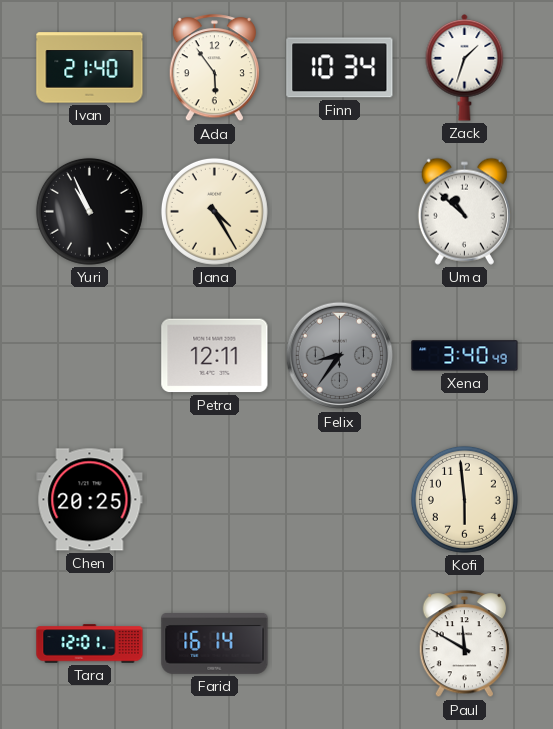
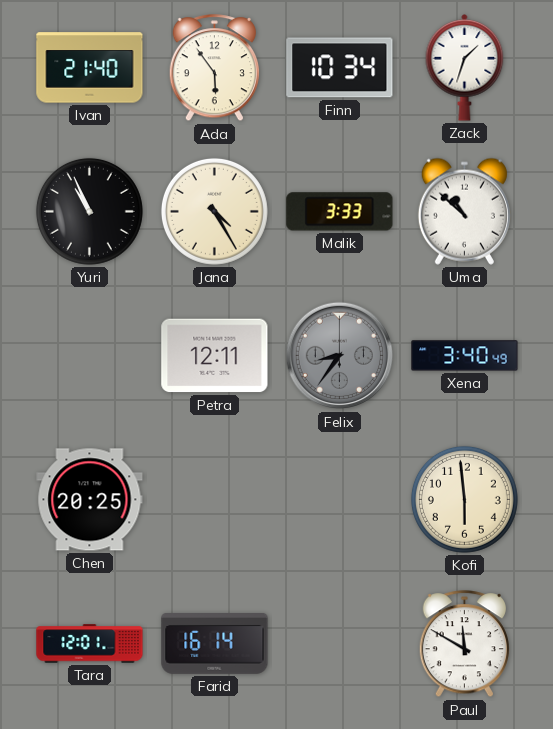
Malik: none -> 3:33 (340, 212)
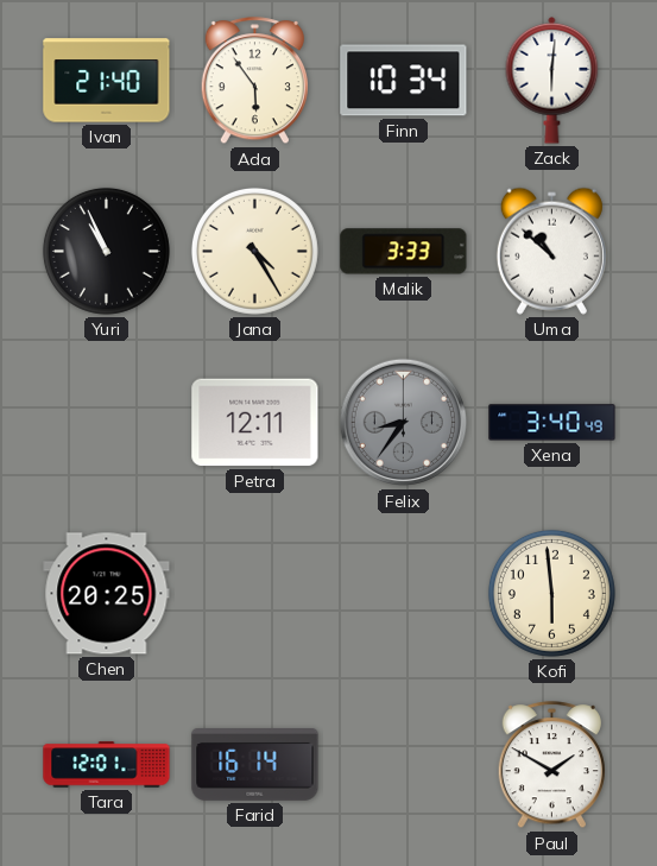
Zack: 1:33 -> 6:01 (552, 81)
Paul: 11:50 -> 1:50 (551, 765)
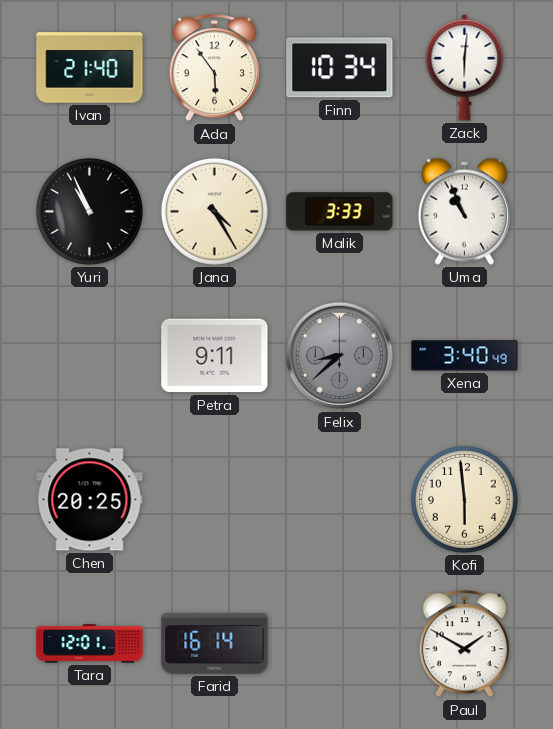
Uma: 10:52 -> 10:56 (464, 211)
Petra: 12:11 -> 9:11 (215, 356)
Felix: 8:36 -> 8:38 (340, 356)
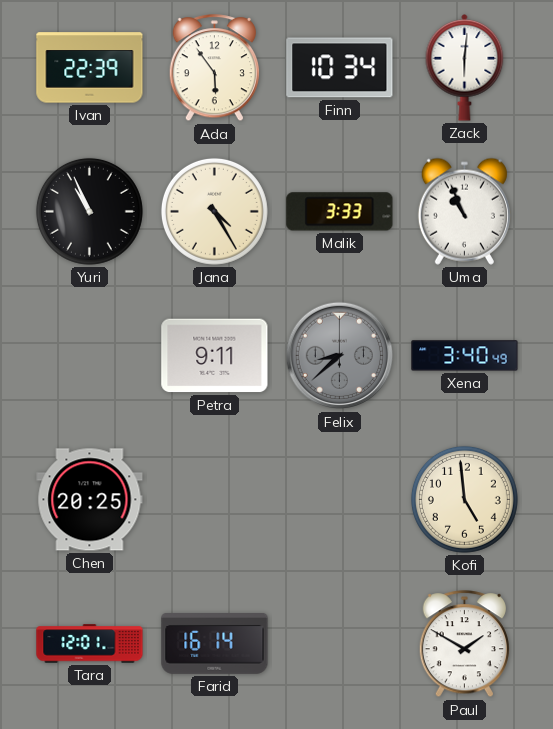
Ivan: 21:40 -> 22:39 (90, 68)
Kofi: 5:59 -> 4:59 (464, 499)
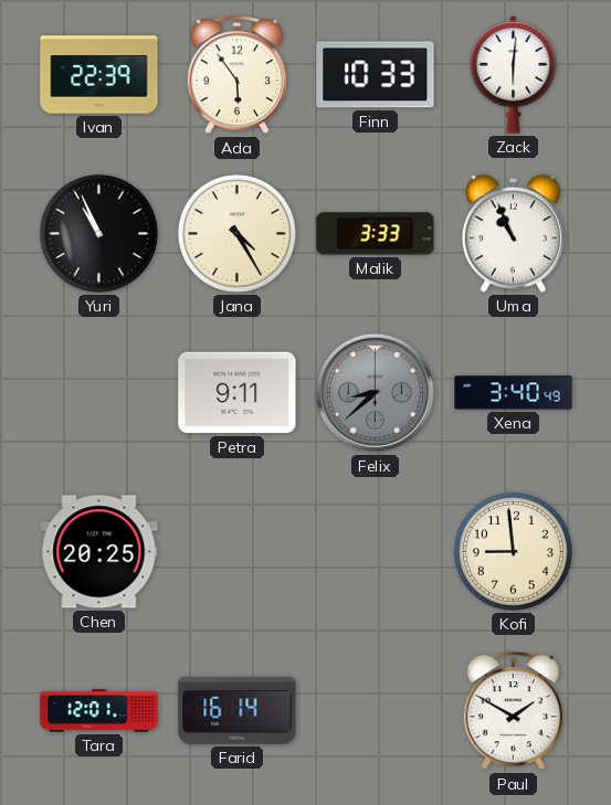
Finn: 10:34 -> 10:33 (376, 75)
Kofi: 4:59 -> 8:59 (513, 551)
